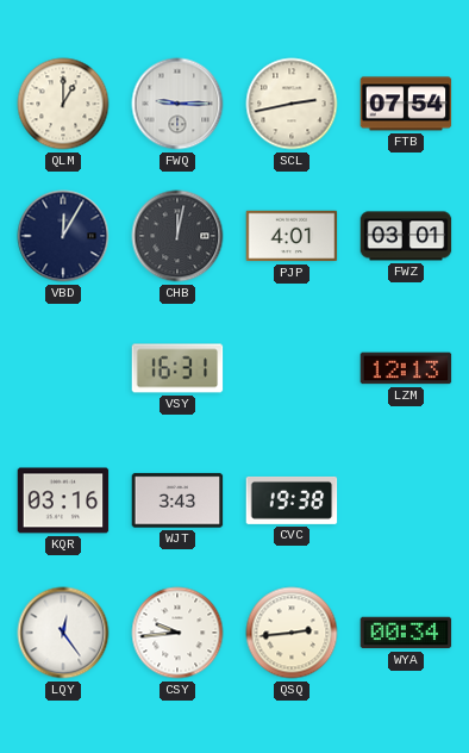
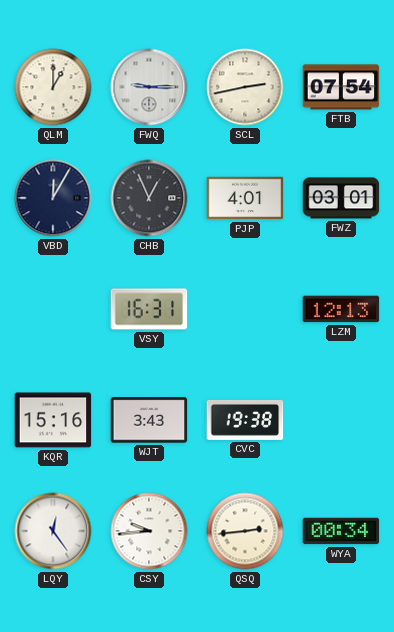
CHB: 12:02 -> 12:56 (149, 198)
KQR: 03:16 -> 15:16 (53, 420)
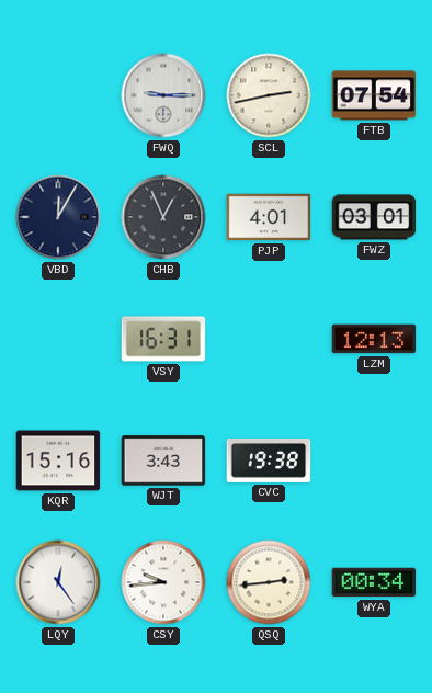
QLM: 1:00 -> none (53, 87)
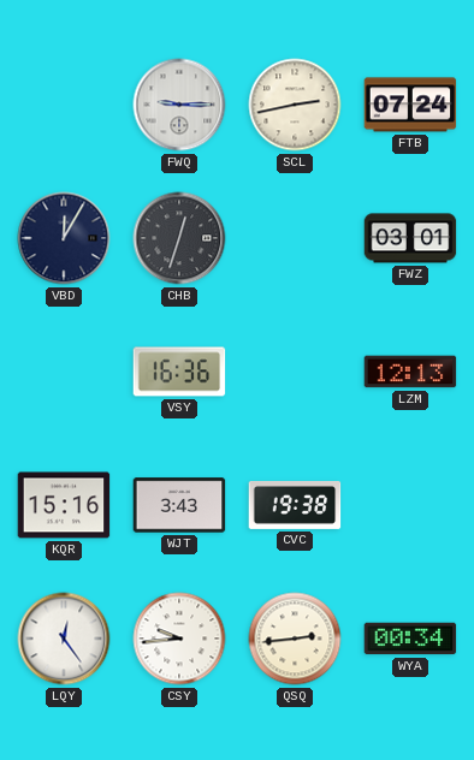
FTB: 07:54 -> 07:24 (410, 105)
CHB: 12:56 -> 12:33 (179, 238)
PJP: 4:01 -> none (269, 217)
VSY: 16:31 -> 16:36 (179, 372)
